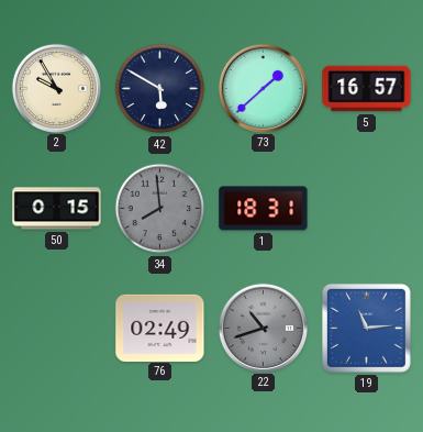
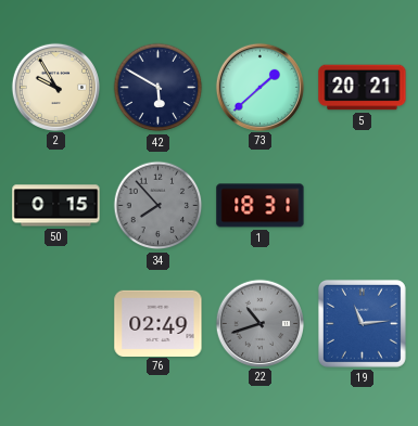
5: 16:57 -> 20:21 (363, 88)
34: 7:59 -> 7:53 (159, 206)
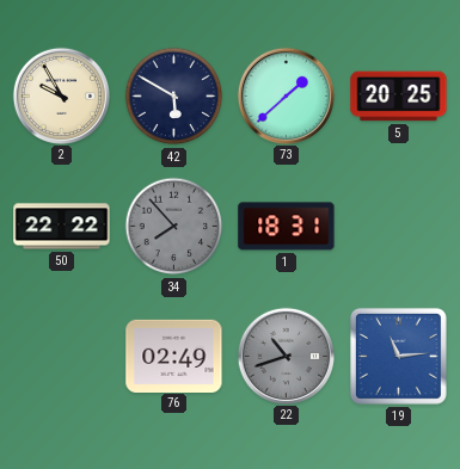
5: 20:21 -> 20:25 (399, 97)
50: 0:15 -> 22:22 (62, 227)
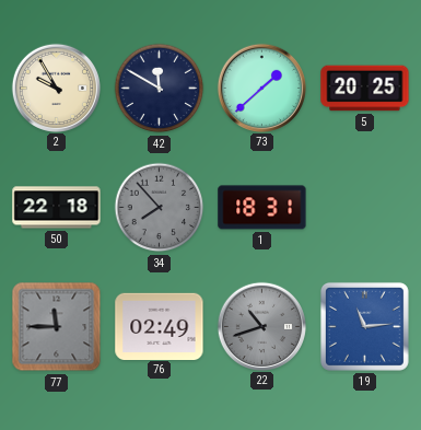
42: 5:50 -> 11:50 (160, 89)
50: 22:22 -> 22:18 (57, 208)
77: none -> 11:45 (57, 327)
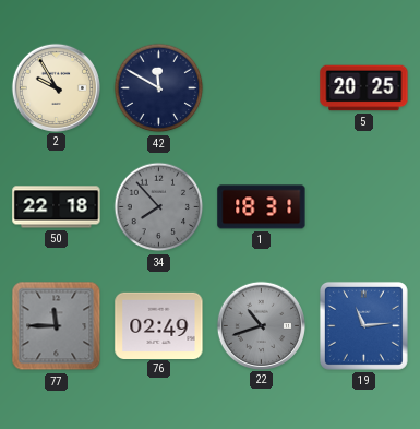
73: 1:38 -> none (261, 88)
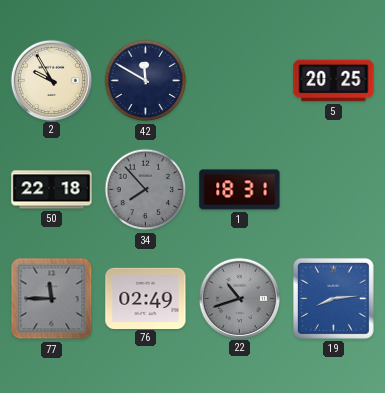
19: 11:14 -> 8:14 (333, 298)
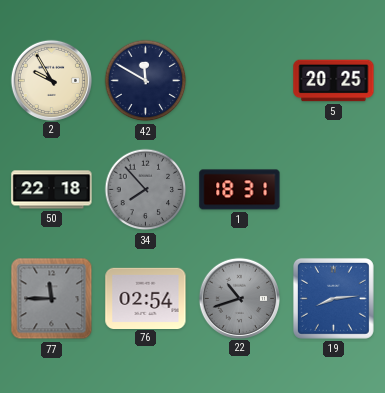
76: 02:49 -> 02:54 (146, 298)
